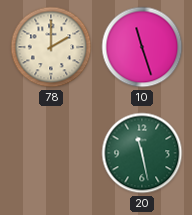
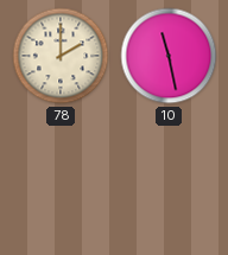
10: 11:27 -> 11:28 (169, 56)
20: 11:28 -> none (142, 153)
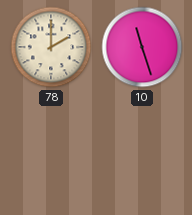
10: 11:28 -> 11:27 (142, 47)
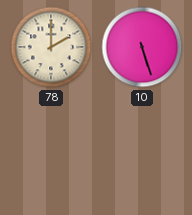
10: 11:27 -> 5:27 (142, 47)
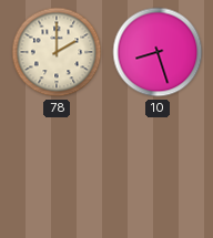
10: 5:27 -> 8:27 (158, 52)
